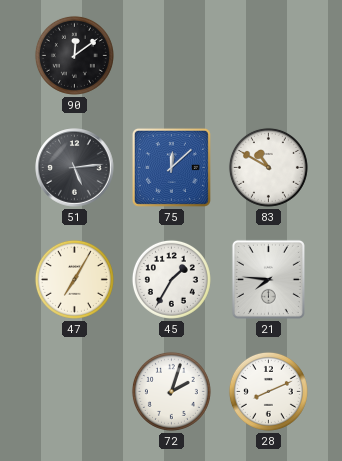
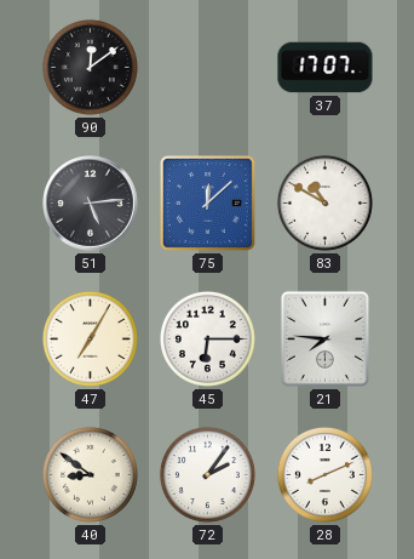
37: none -> 17:07 (326, 68)
45: 1:35 -> 6:15 (207, 338)
40: none -> 8:51 (90, 474)
72: 2:03 -> 2:06 (207, 474)
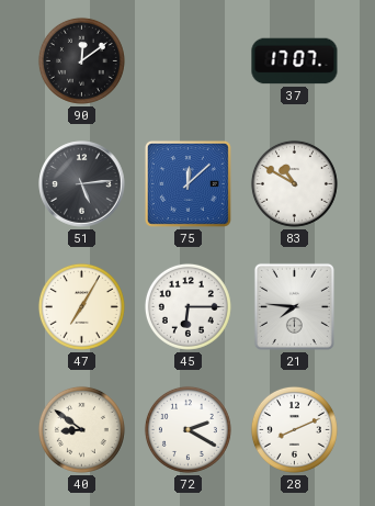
72: 2:06 -> 2:20 (187, 429)
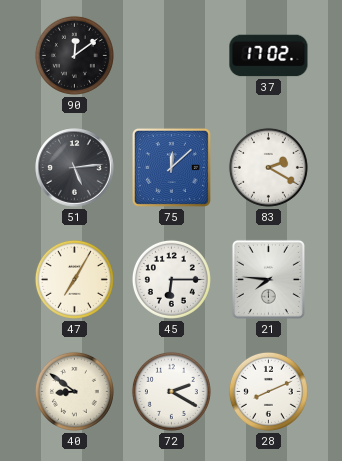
37: 17:07 -> 17:02 (269, 56)
83: 10:50 -> 2:20 (268, 167)
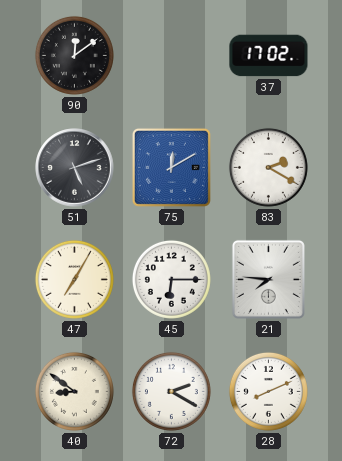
51: 5:14 -> 5:12 (75, 168)
75: 12:08 -> 12:10 (171, 167)
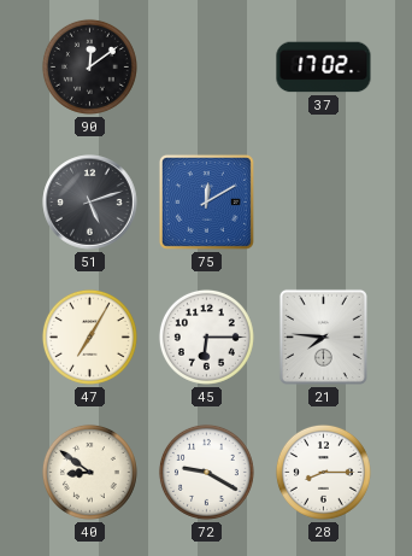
83: 2:20 -> none (268, 167)
72: 2:20 -> 9:20 (206, 472)
28: 8:11 -> 8:15 (323, 472)
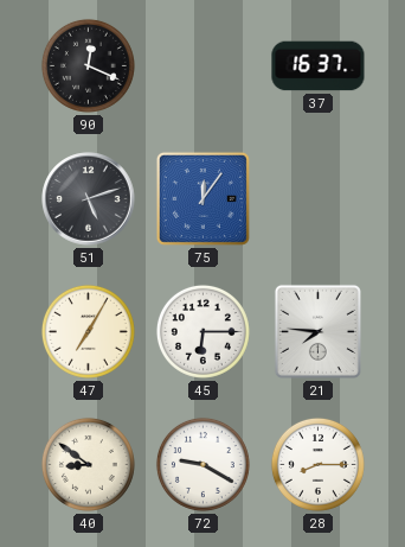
90: 12:09 -> 12:19 (88, 65)
37: 17:02 -> 16:37 (319, 66)
75: 12:10 -> 12:06 (202, 198)
